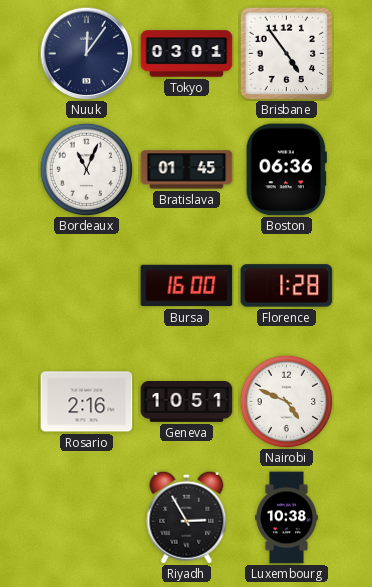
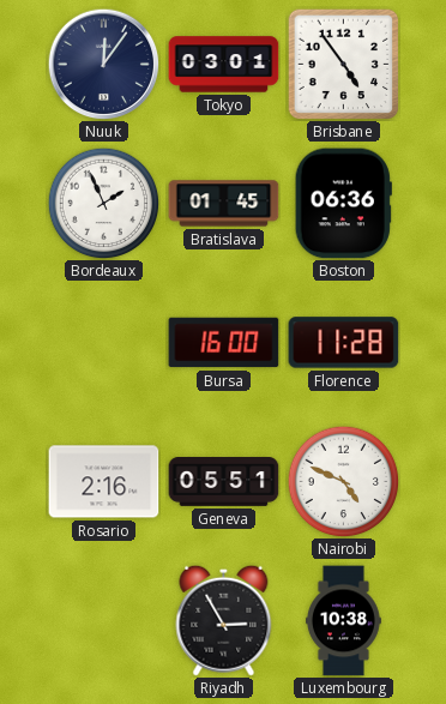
Bordeaux: 11:04 -> 1:56 (103, 203)
Florence: 1:28 -> 11:28 (344, 343)
Geneva: 10:51 -> 05:51 (224, 482)
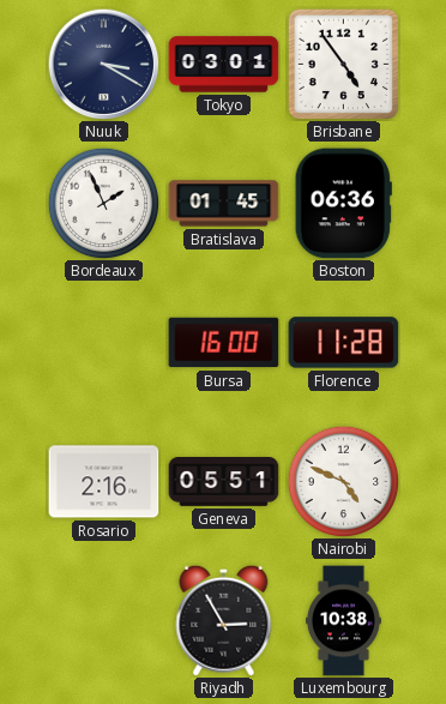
Nuuk: 12:06 -> 3:20 (103, 64)
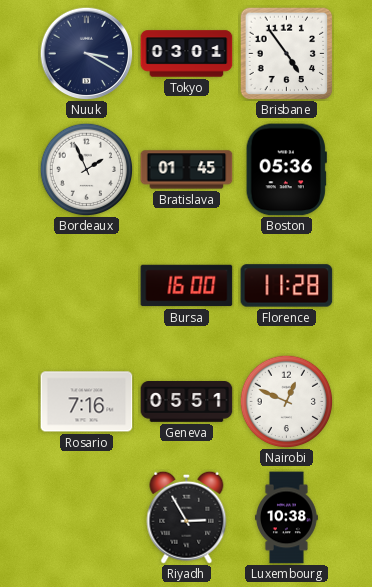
Boston: 06:36 -> 05:36 (286, 170)
Rosario: 2:16 -> 7:16 (87, 402)
Nairobi: 4:49 -> 12:49 (286, 401)
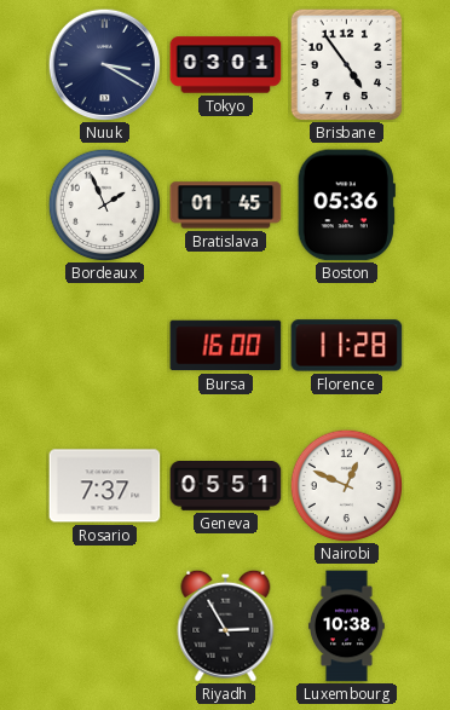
Rosario: 7:16 -> 7:37 (105, 486)
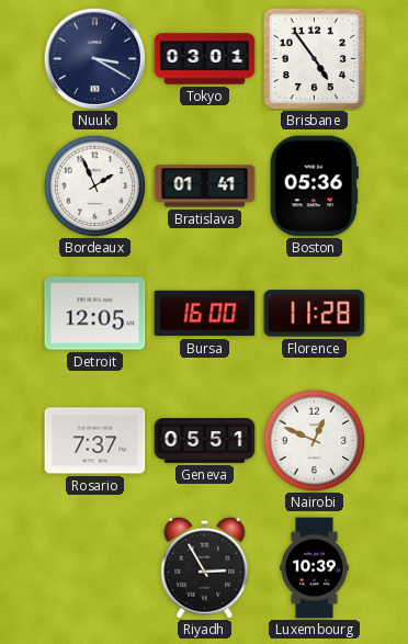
Bratislava: 01:45 -> 01:41 (205, 187)
Detroit: none -> 12:05 (95, 314)
Luxembourg: 10:38 -> 10:39 (314, 568)
